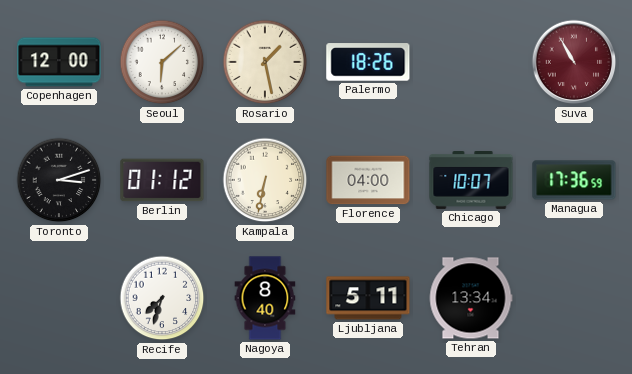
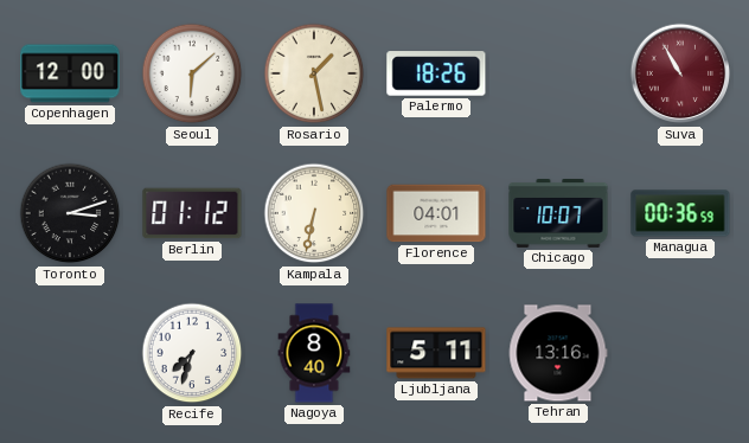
Florence: 04:00 -> 04:01 (436, 213)
Managua: 17:36 -> 00:36 (680, 213)
Tehran: 13:34 -> 13:16 (558, 353)
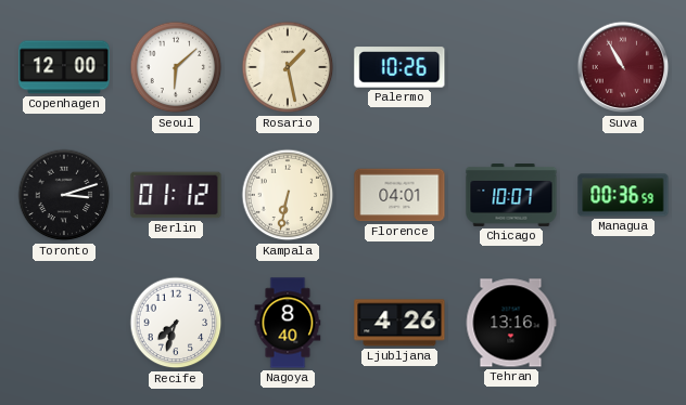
Palermo: 18:26 -> 10:26 (399, 67)
Ljubljana: 5:11 -> 4:26 (399, 323)
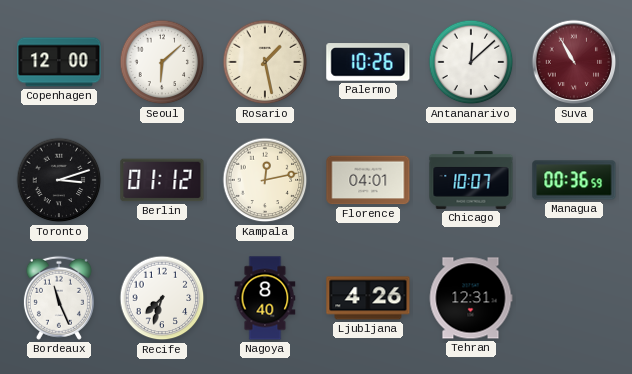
Antananarivo: none -> 12:08 (471, 62)
Kampala: 6:32 -> 12:13 (265, 180)
Bordeaux: none -> 11:26 (59, 298)
Tehran: 13:16 -> 12:31 (471, 298)
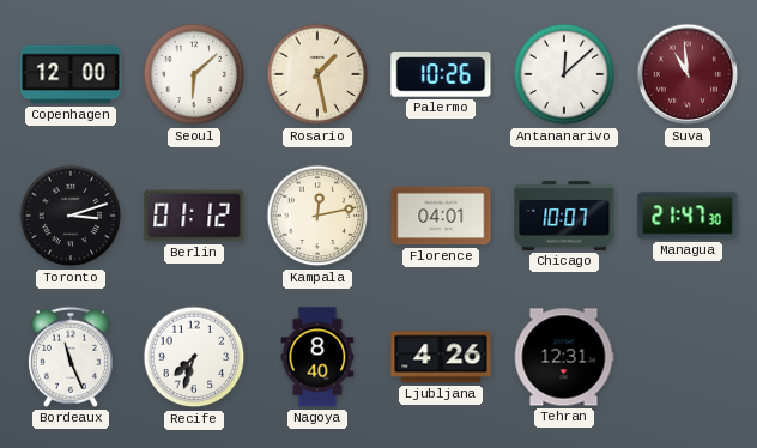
Suva: 10:55 -> 10:59 (688, 74)
Managua: 00:36 -> 21:47 (688, 216)
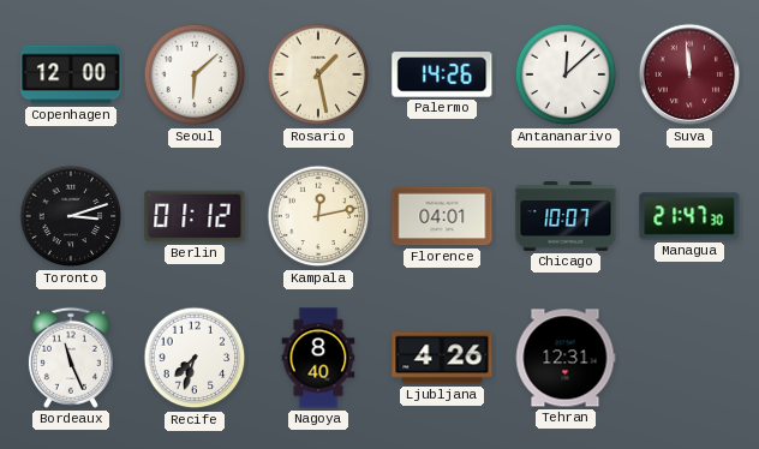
Palermo: 10:26 -> 14:26 (442, 74)
Suva: 10:59 -> 11:59 (689, 74)
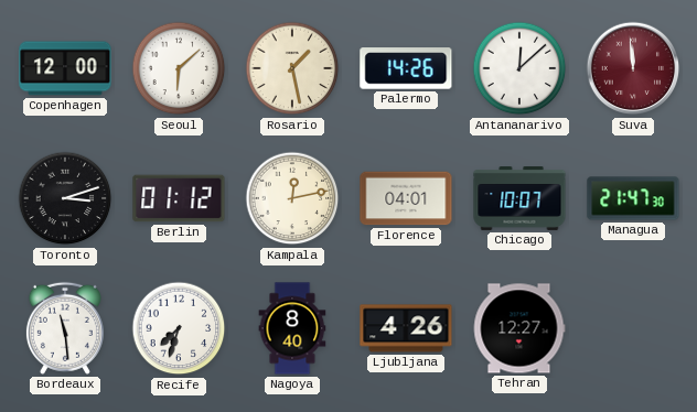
Bordeaux: 11:26 -> 11:29 (65, 328)
Tehran: 12:31 -> 12:27 (519, 328)
